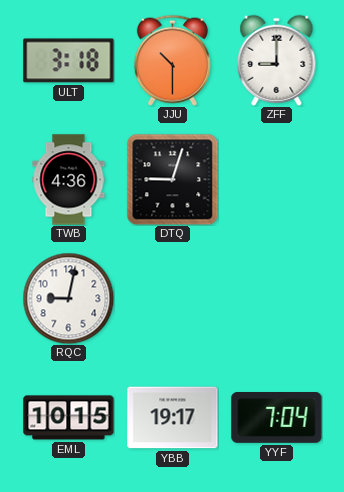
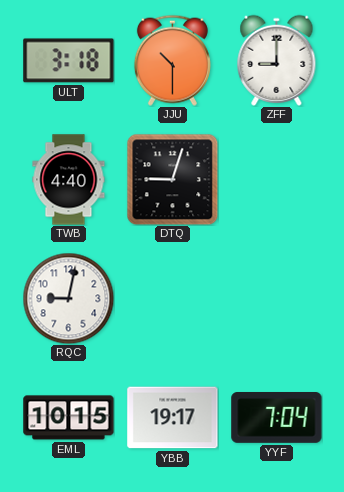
TWB: 4:36 -> 4:40 (69, 180)
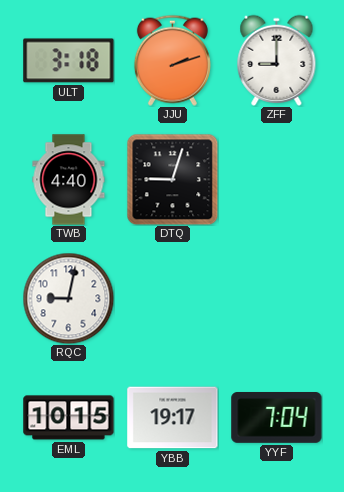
JJU: 10:30 -> 2:12 (172, 60)
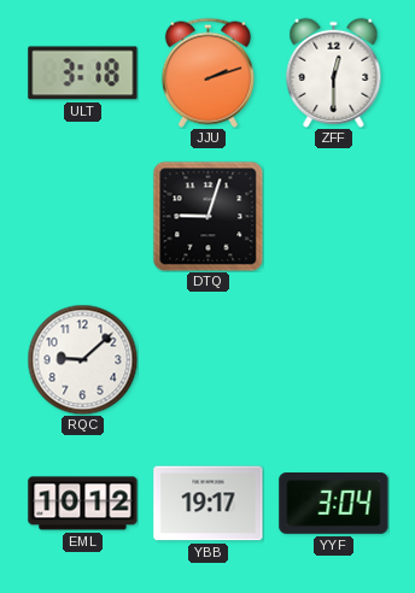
ZFF: 9:00 -> 12:30 (334, 72)
TWB: 4:40 -> none (69, 180)
RQC: 9:02 -> 9:08 (82, 359)
EML: 10:15 -> 10:12 (83, 504)
YYF: 7:04 -> 3:04 (334, 504)
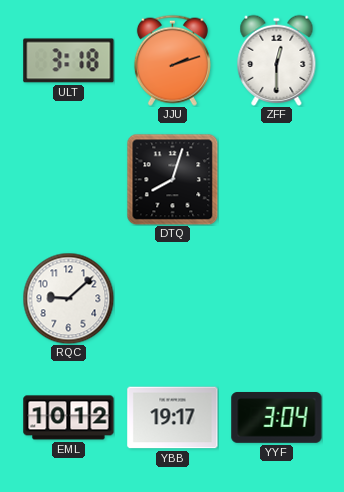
DTQ: 9:03 -> 8:03 (172, 179)
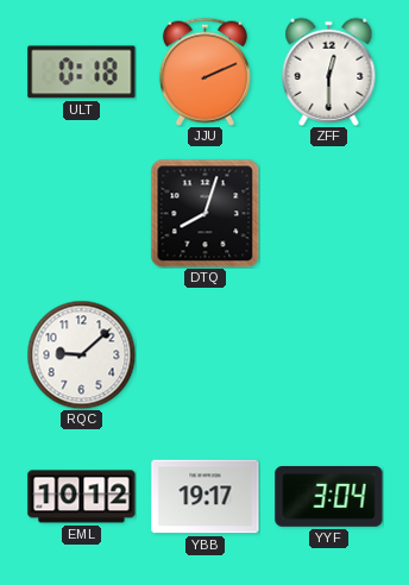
ULT: 3:18 -> 0:18 (82, 73)
JJU: 2:12 -> 2:11 (204, 71)
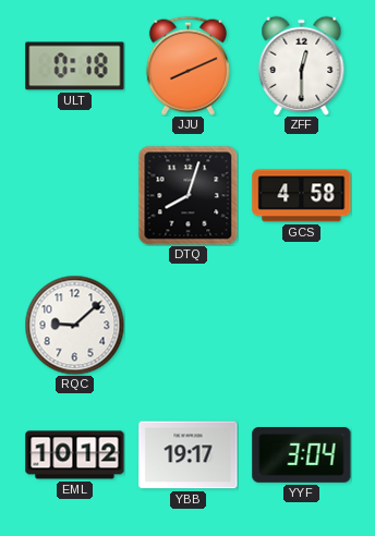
JJU: 2:11 -> 8:11 (187, 65)
GCS: none -> 4:58 (302, 196)
